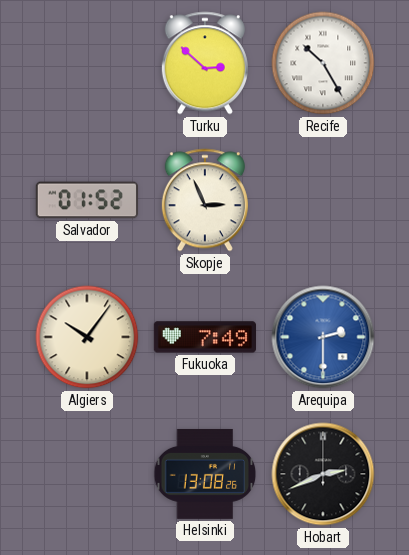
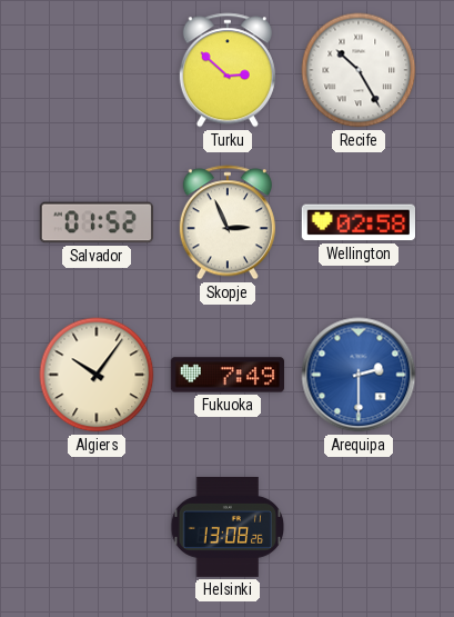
Wellington: none -> 02:58 (357, 222)
Hobart: 2:41 -> none (323, 474)
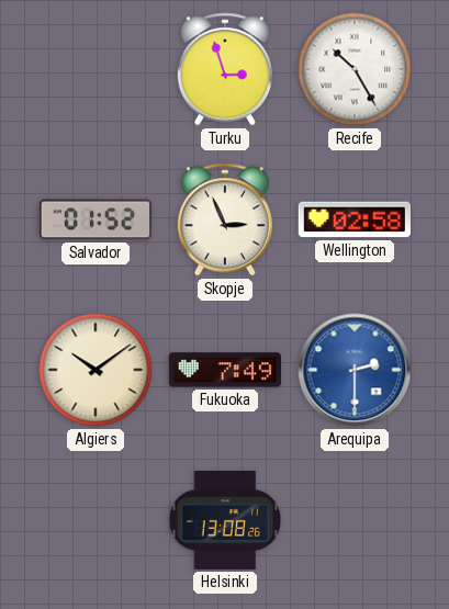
Turku: 2:52 -> 2:57 (225, 69)
Algiers: 10:06 -> 10:09 (96, 370)
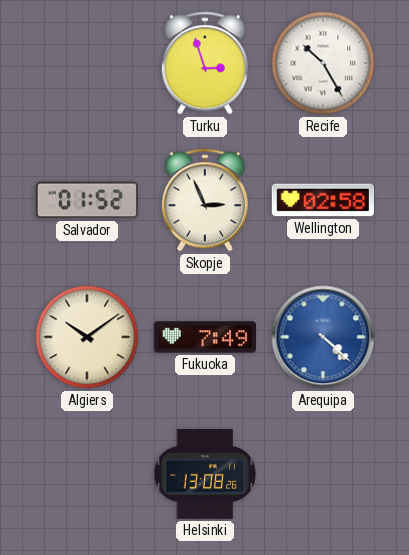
Arequipa: 2:30 -> 4:22 (323, 337)
